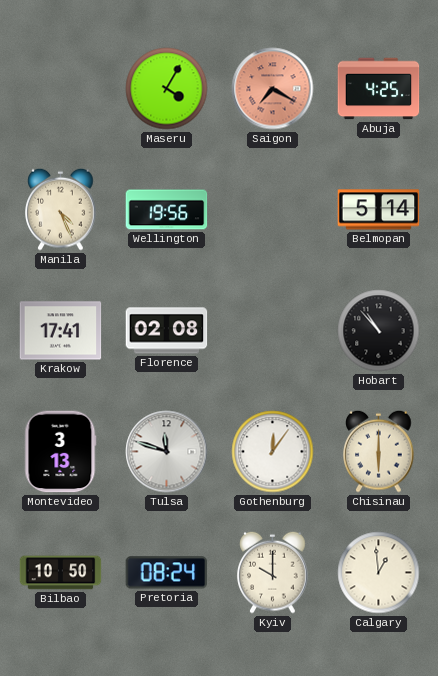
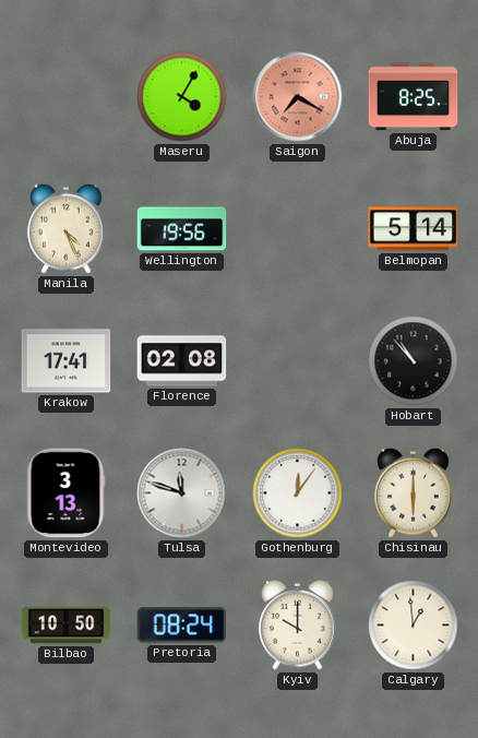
Abuja: 4:25 -> 8:25 (414, 97)
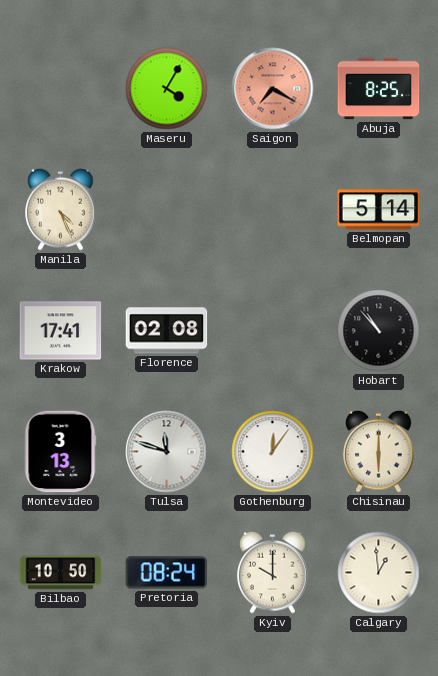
Wellington: 19:56 -> none (182, 229)
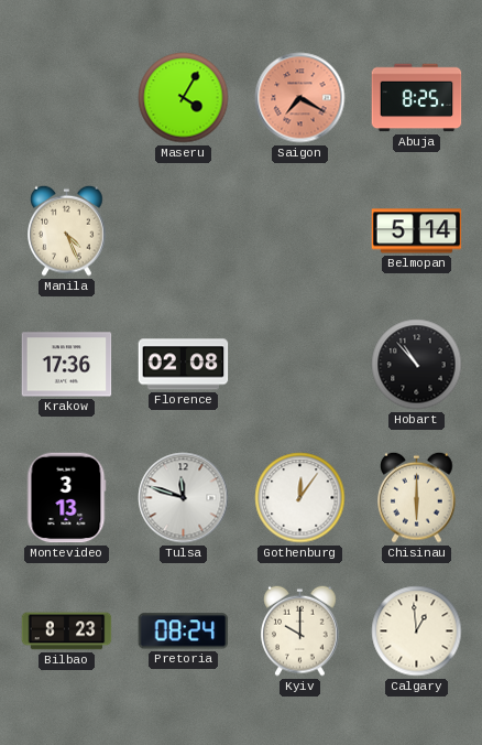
Krakow: 17:41 -> 17:36 (67, 365)
Bilbao: 10:50 -> 8:23 (67, 631)
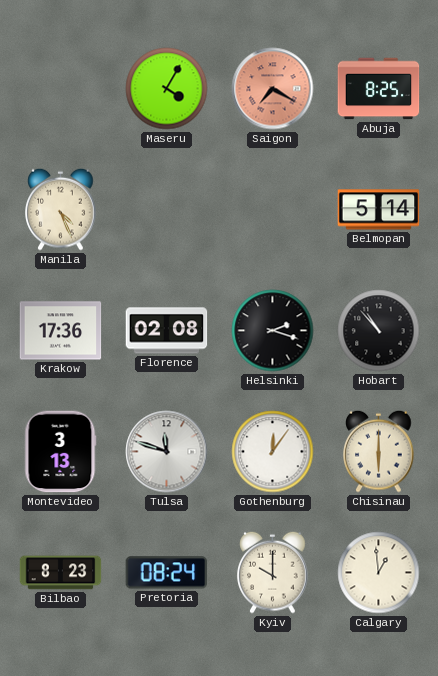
Helsinki: none -> 2:18 (273, 331)
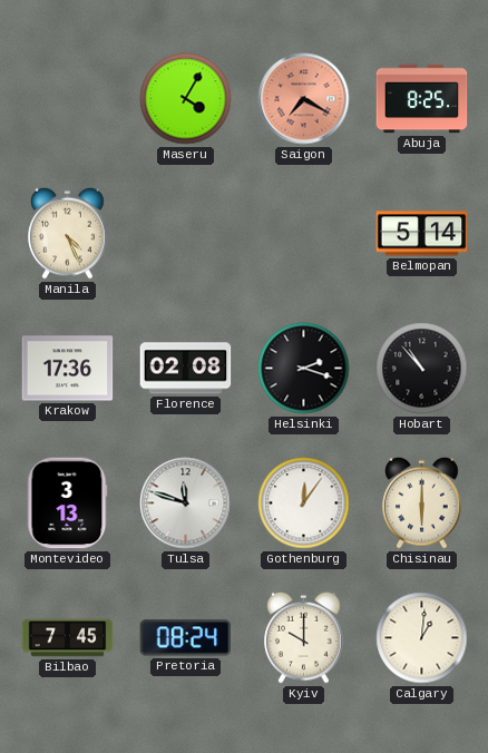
Bilbao: 8:23 -> 7:45 (68, 638)
Calgary: 12:59 -> 1:01 (422, 638)
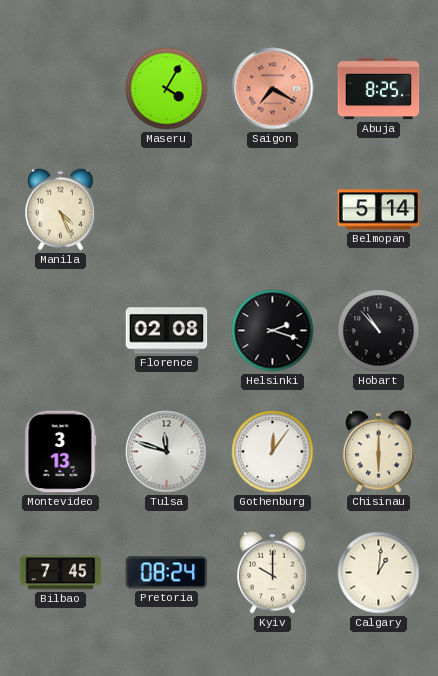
Krakow: 17:36 -> none (68, 369)
